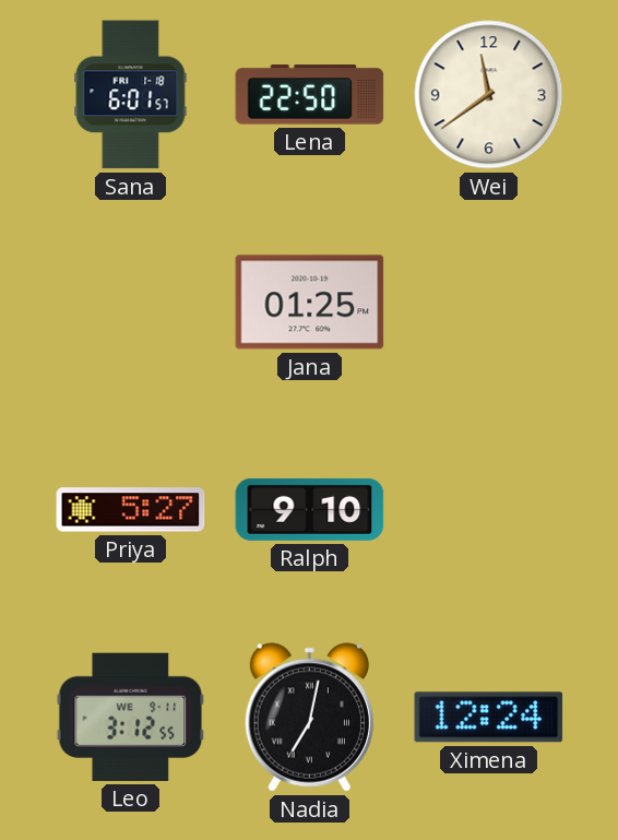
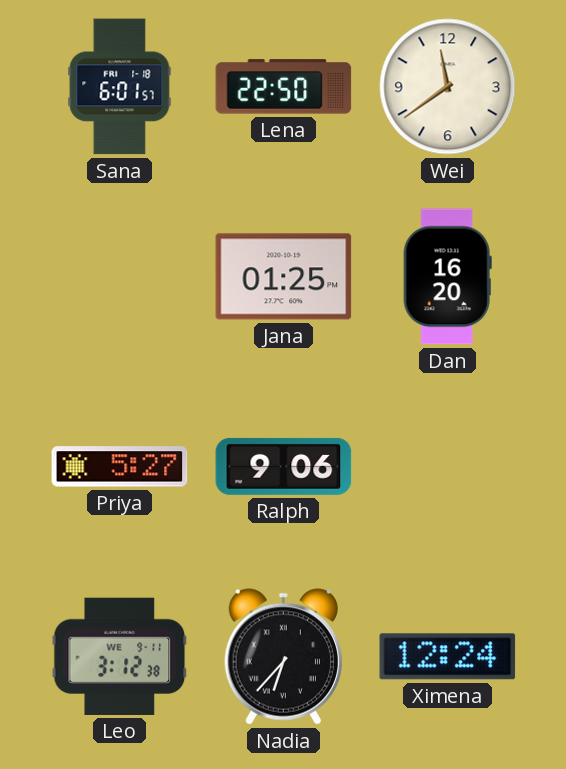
Dan: none -> 16:20 (447, 277)
Ralph: 9:10 -> 9:06 (284, 466)
Leo: 3:12:55 -> 3:12:38 (120, 656)
Nadia: 7:02 -> 6:37 (283, 657)
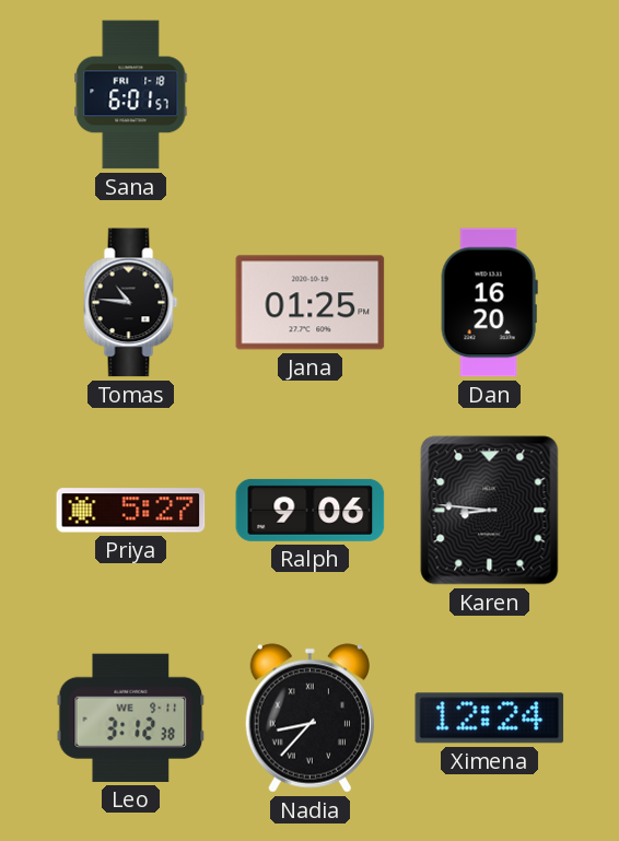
Lena: 22:50 -> none (284, 87)
Wei: 11:39 -> none (448, 87)
Tomas: none -> 10:46 (131, 303)
Karen: none -> 8:46 (490, 511)
Nadia: 6:37 -> 8:37 (309, 719)
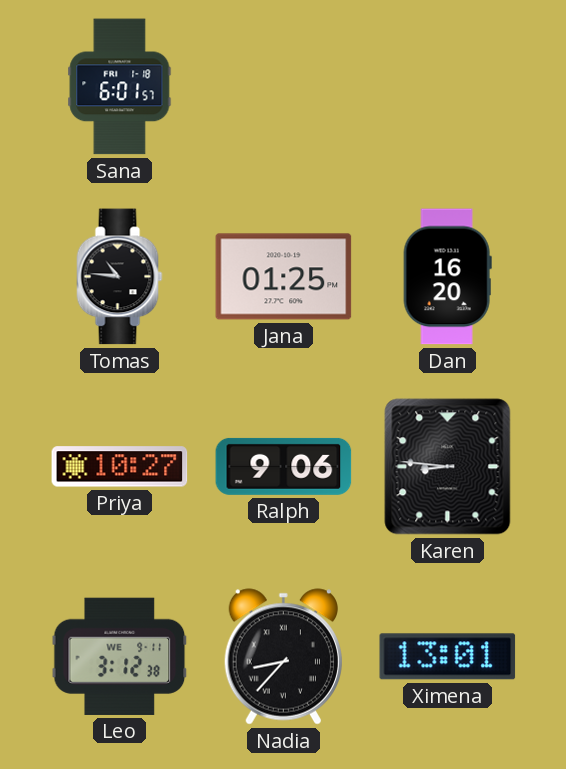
Priya: 5:27 -> 10:27 (120, 467)
Ximena: 12:24 -> 13:01 (448, 657)
